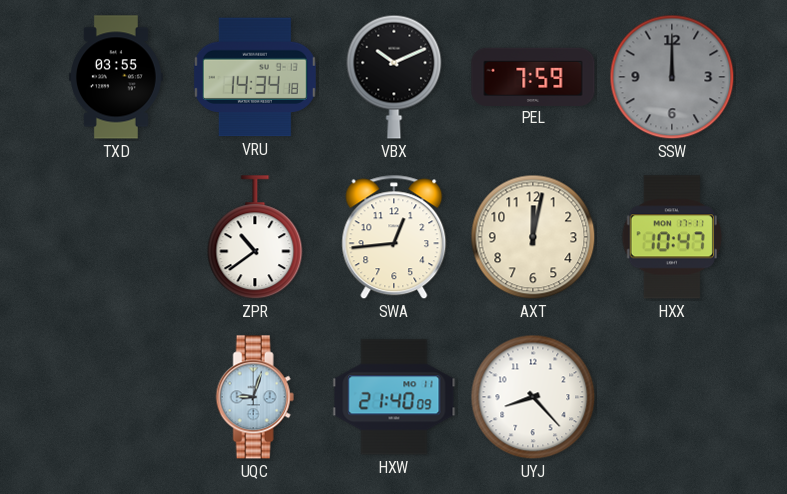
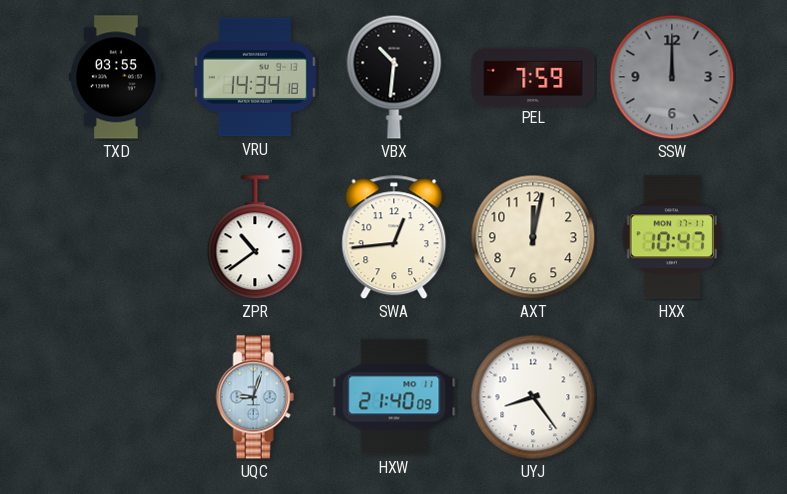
VBX: 10:11 -> 10:31 (394, 77)
UYJ: 8:23 -> 8:24 (533, 397)
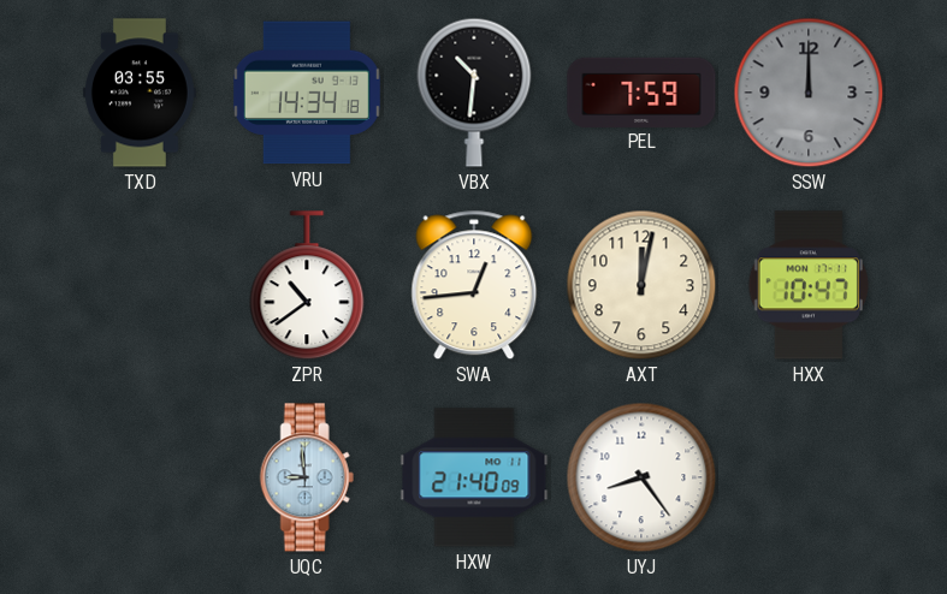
UQC: 9:03 -> 8:59 (307, 477)
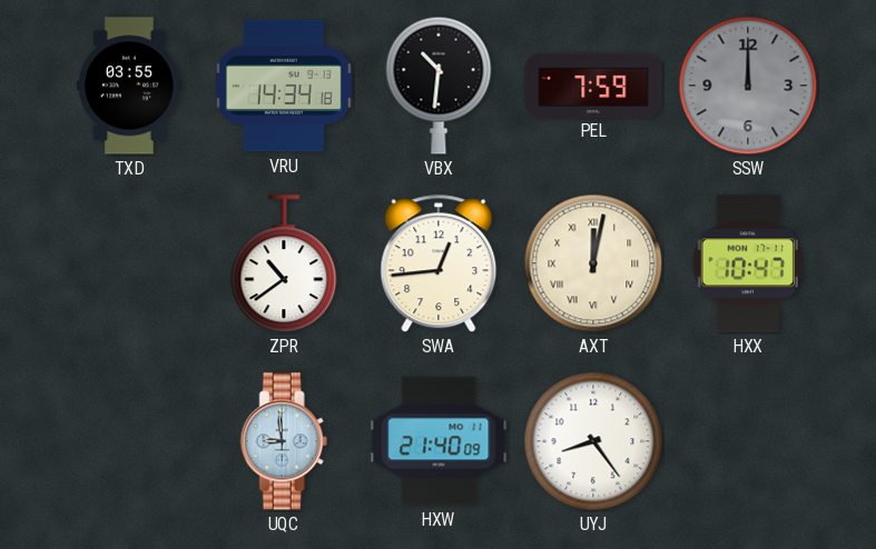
AXT numerals: Arabic -> Roman (593, 263)
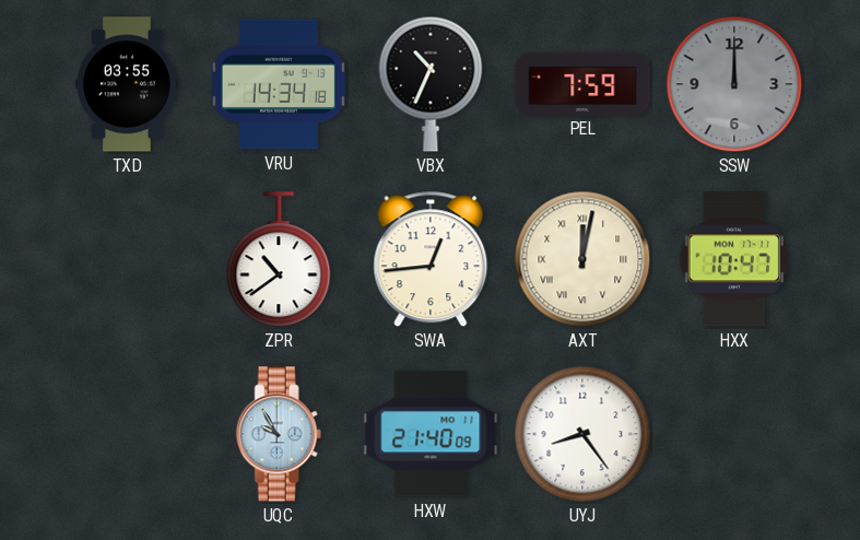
VBX: 10:31 -> 10:34 (431, 84)
UQC: 8:59 -> 9:55 (279, 434)
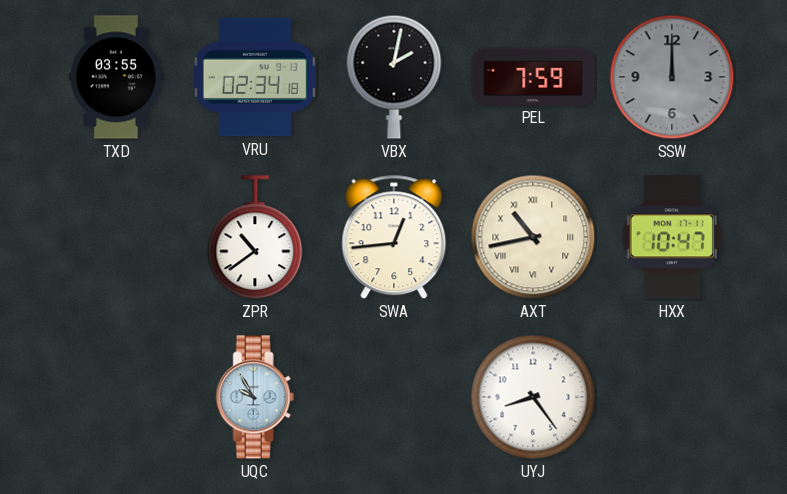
VRU: 14:34 -> 02:34 (255, 77)
VBX: 10:34 -> 2:02 (394, 77)
AXT: 12:02 -> 10:43 (533, 237)
HXW: 21:40 -> none (431, 434)
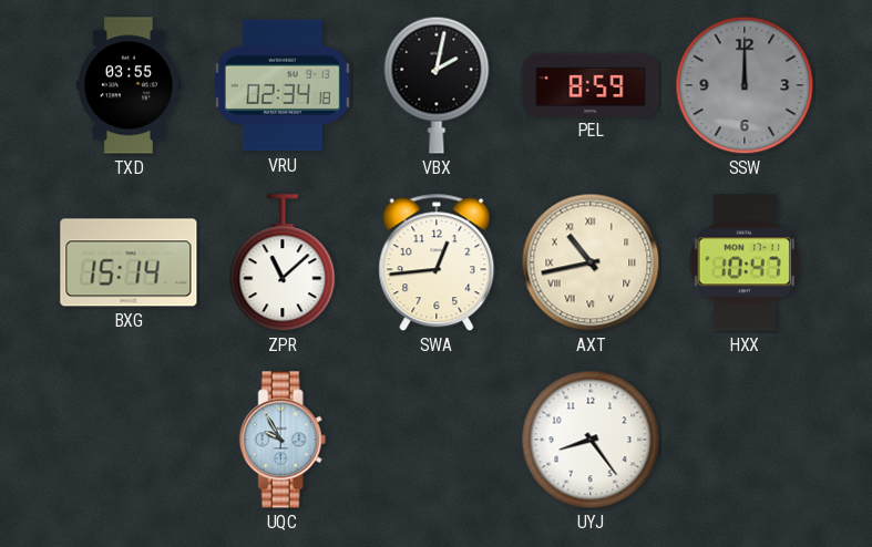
PEL: 7:59 -> 8:59 (591, 84)
BXG: none -> 15:14 (129, 262)
ZPR: 10:39 -> 11:08 (283, 264)
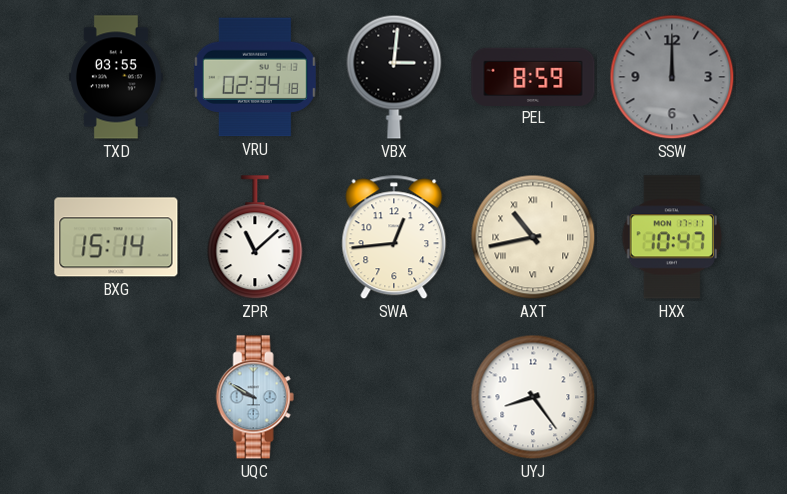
VBX: 2:02 -> 3:01 (394, 77)
UQC: 9:55 -> 9:50 (255, 397)
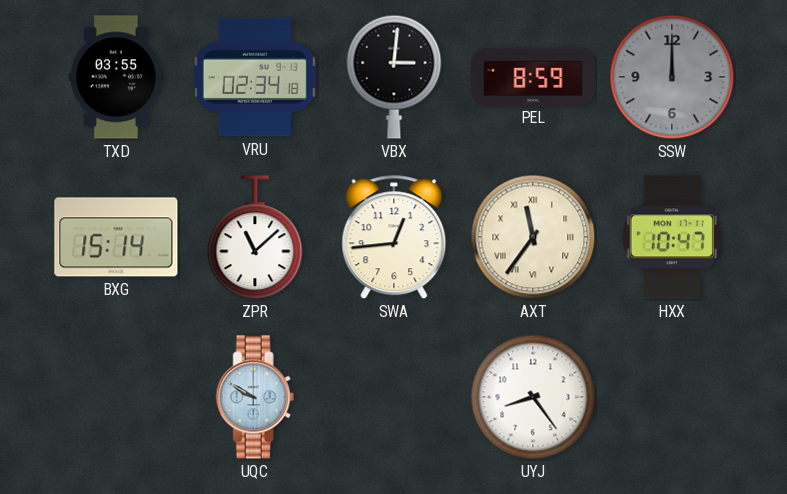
AXT: 10:43 -> 11:36 (533, 237)
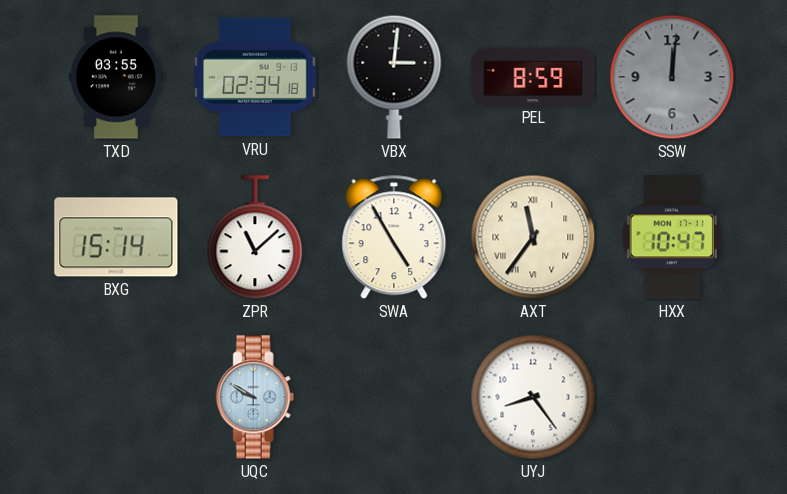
SSW: 12:00 -> 12:01 (672, 77)
SWA: 12:44 -> 4:55 (394, 237)
